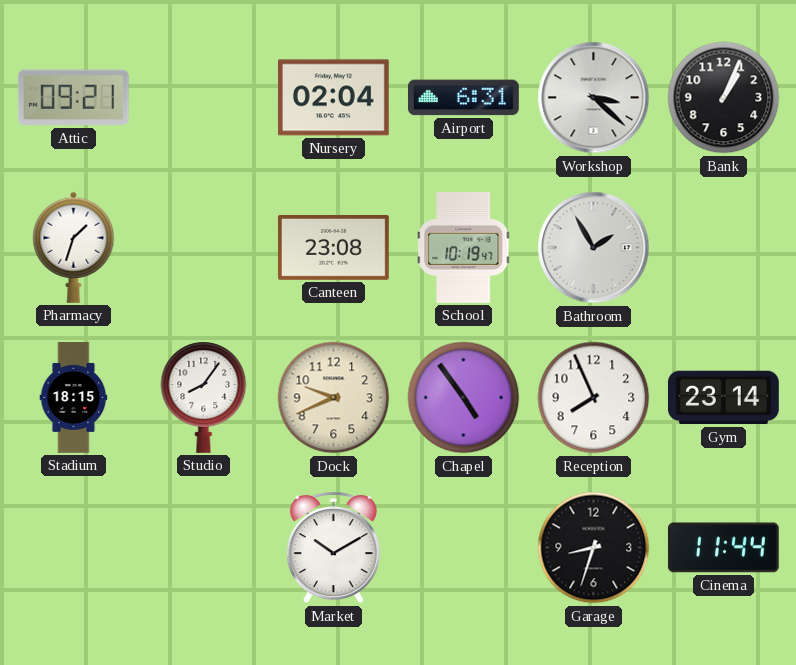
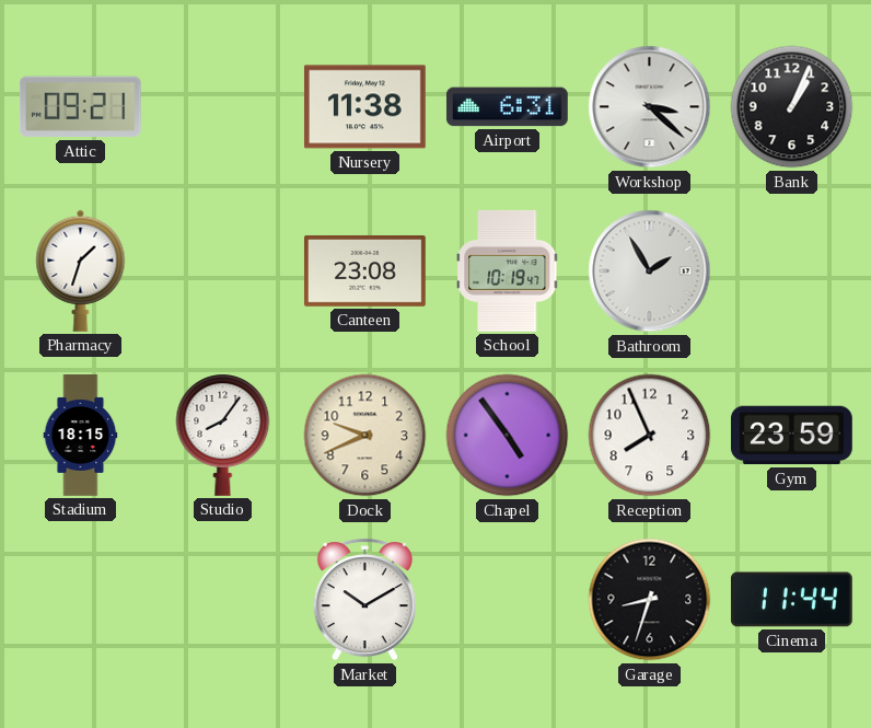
Nursery: 02:04 -> 11:38 (364, 107)
Gym: 23:14 -> 23:59 (792, 436)
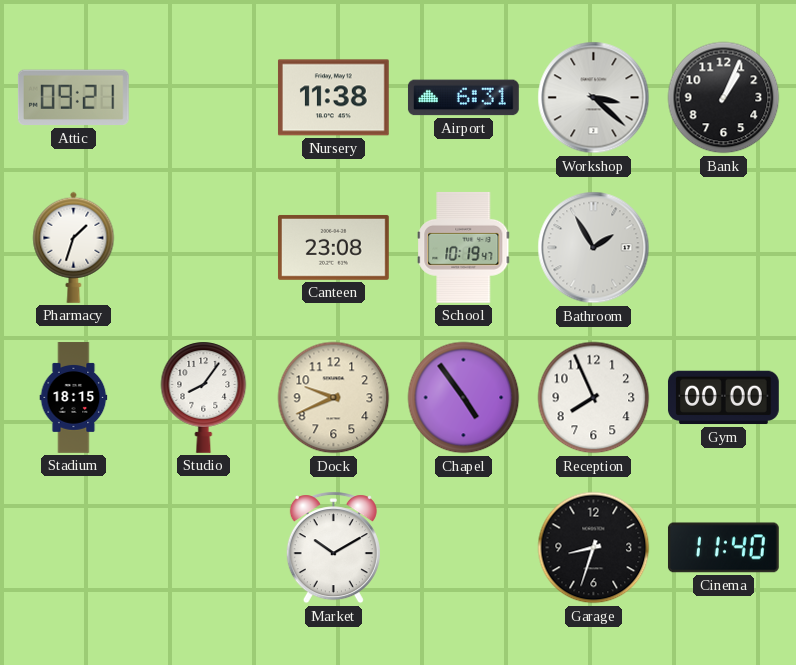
Gym: 23:59 -> 00:00 (724, 398)
Cinema: 11:44 -> 11:40 (723, 548)
